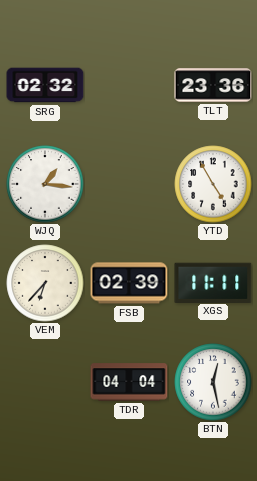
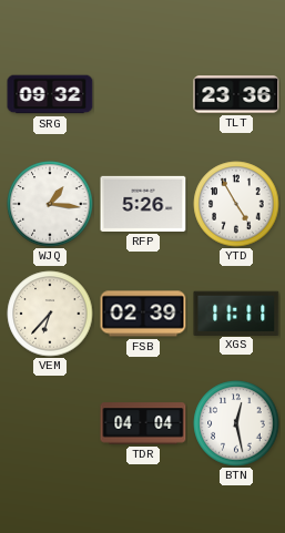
SRG: 02:32 -> 09:32 (50, 94)
RFP: none -> 5:26 (143, 204)
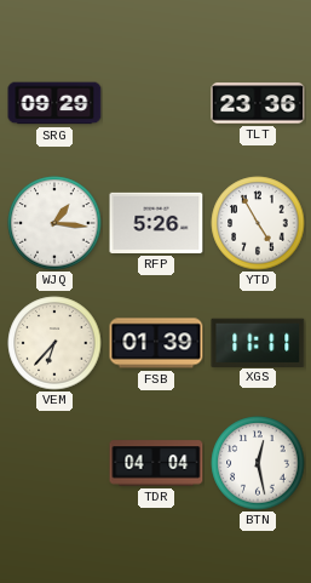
SRG: 09:32 -> 09:29 (54, 103)
FSB: 02:39 -> 01:39 (156, 343)
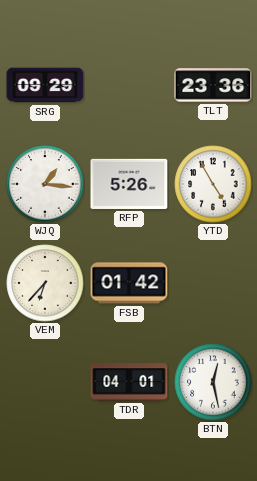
FSB: 01:39 -> 01:42 (129, 283)
XGS: 11:11 -> none (258, 342)
TDR: 04:04 -> 04:01 (129, 382)
